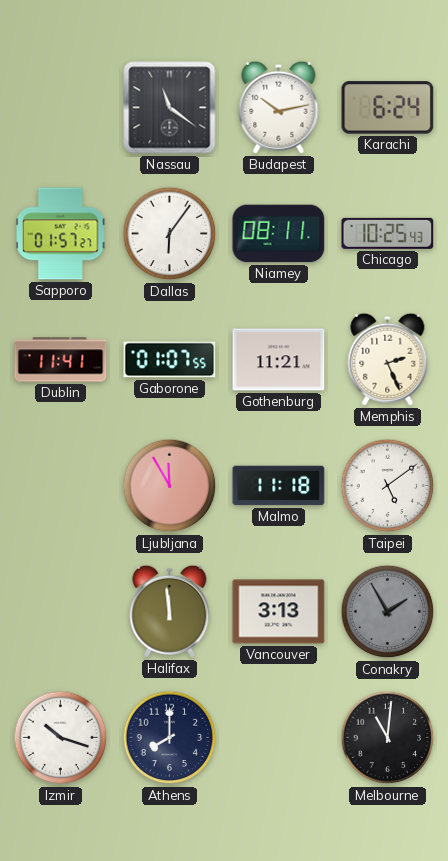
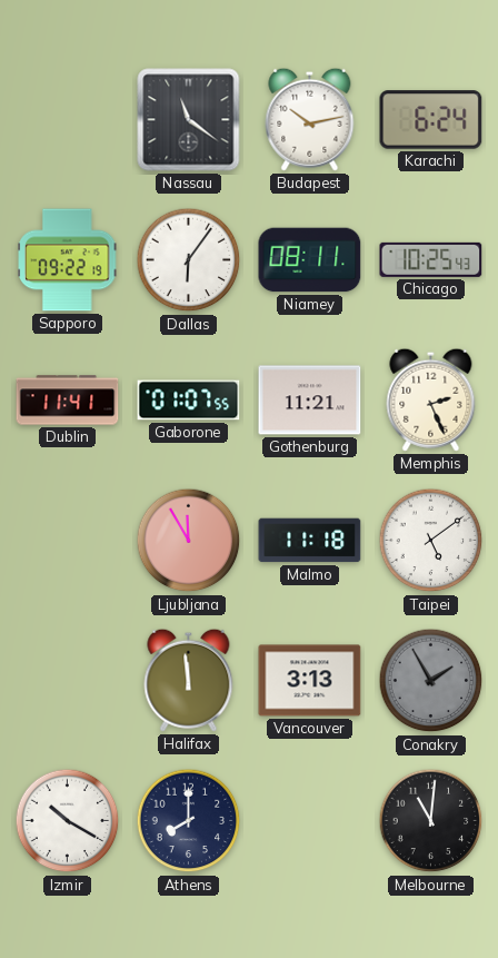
Sapporo: 01:57 -> 09:22 (68, 260)
Izmir: 10:18 -> 10:20 (68, 821)
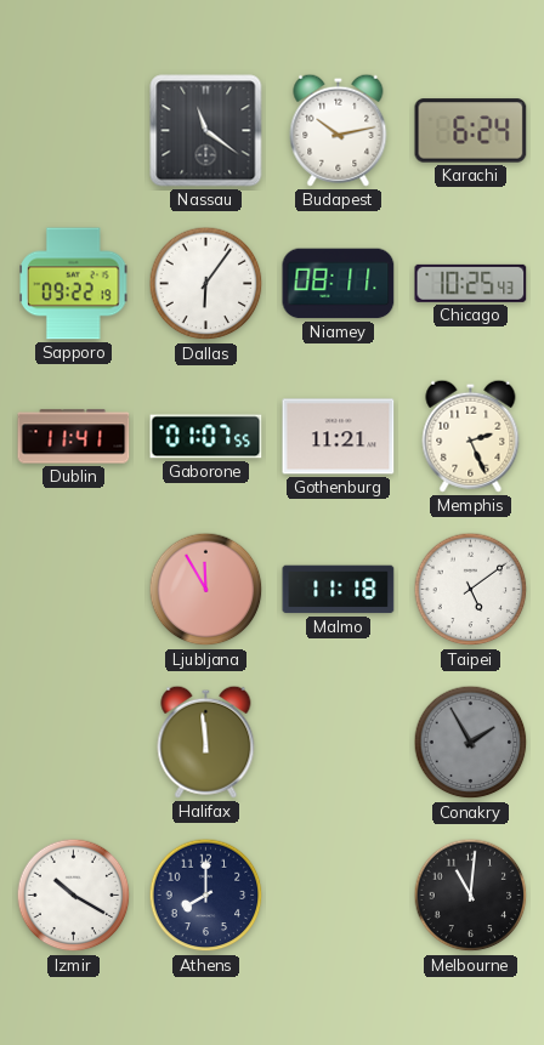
Vancouver: 3:13 -> none (310, 681)
